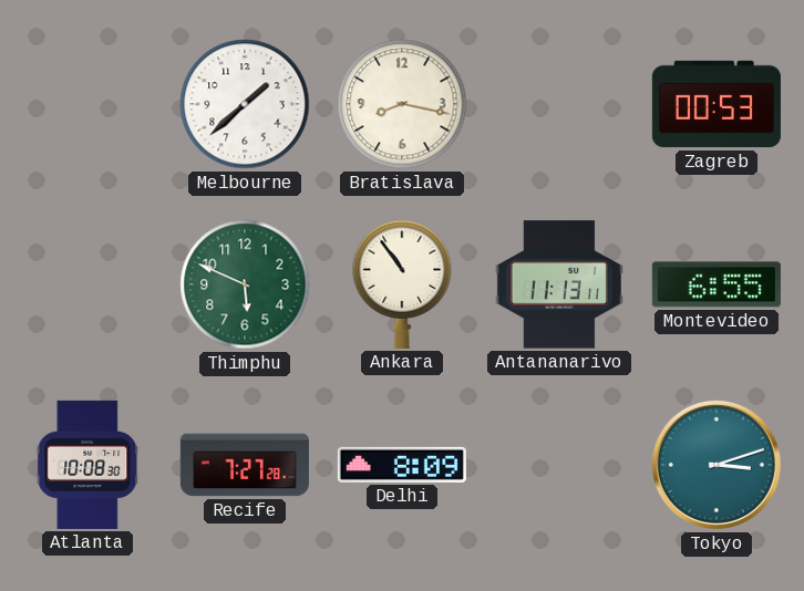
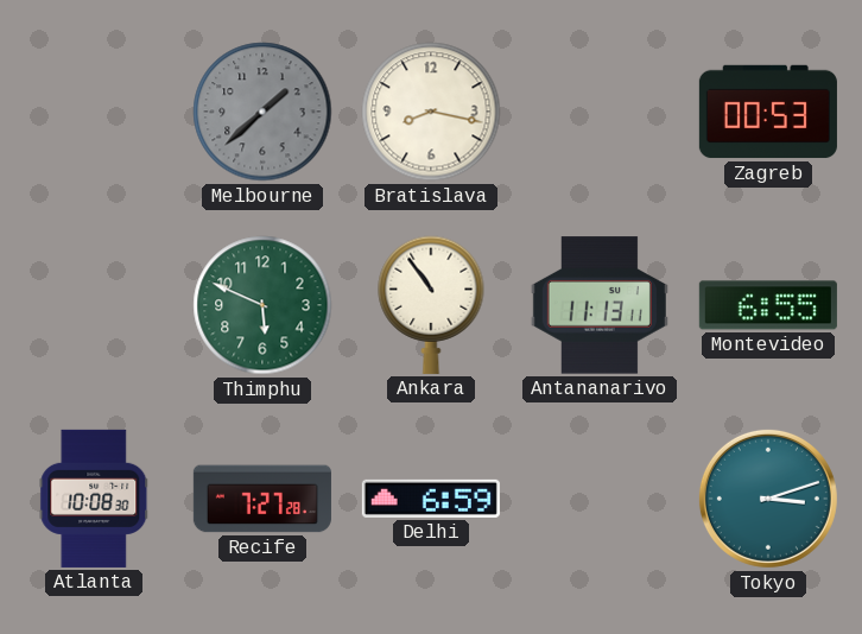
Melbourne dial: white -> grey (262, 112)
Delhi: 8:09 -> 6:59 (431, 499)
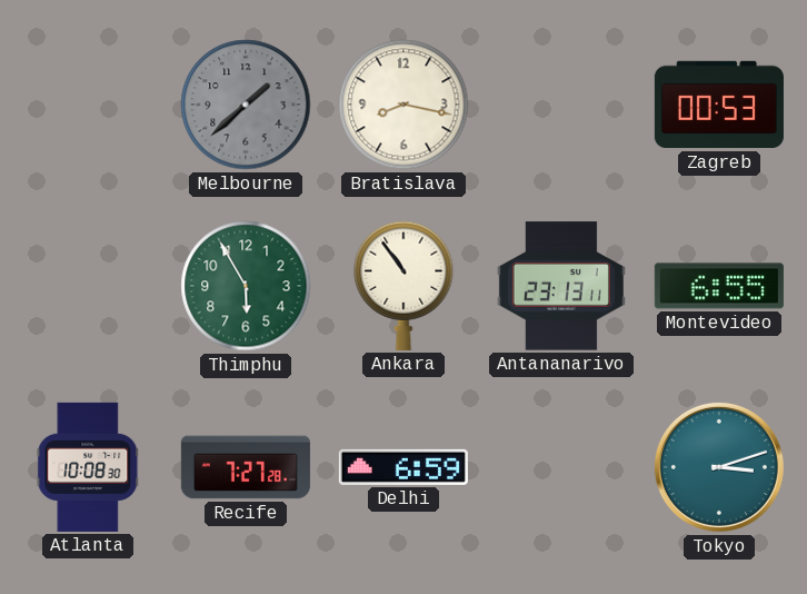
Thimphu: 5:49 -> 5:55 (246, 286)
Antananarivo: 11:13 -> 23:13 (561, 286)
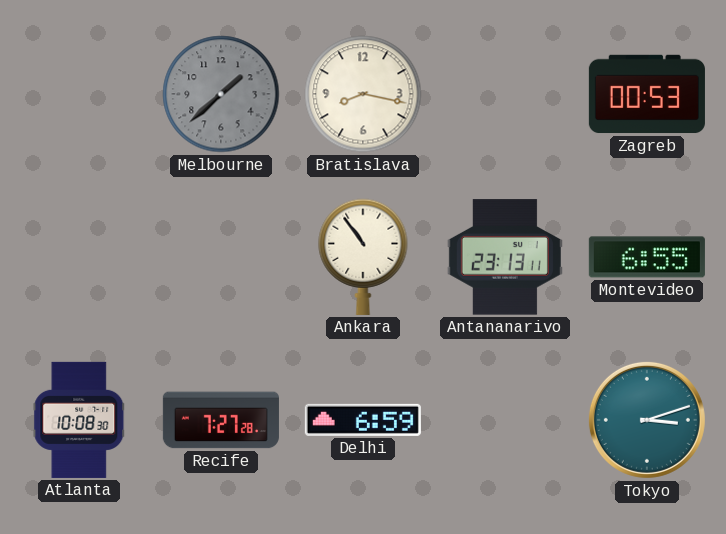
Thimphu: 5:55 -> none (246, 286)
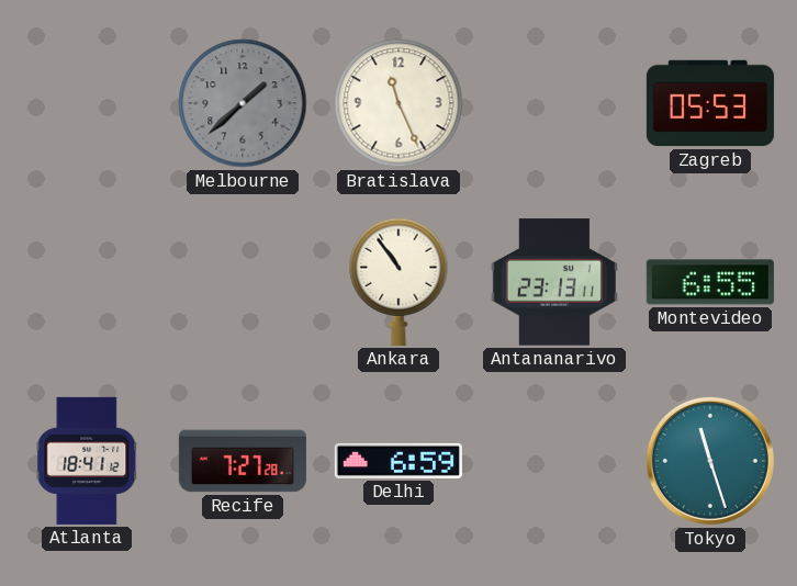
Bratislava: 8:17 -> 11:26 (398, 103)
Zagreb: 00:53 -> 05:53 (710, 103)
Atlanta: 10:08 -> 18:41 (87, 461)
Tokyo: 3:12 -> 11:27 (710, 461)
